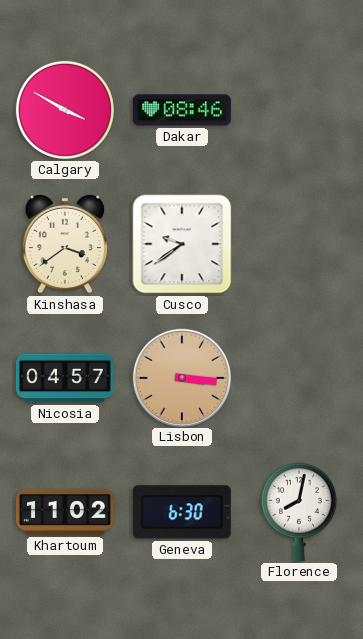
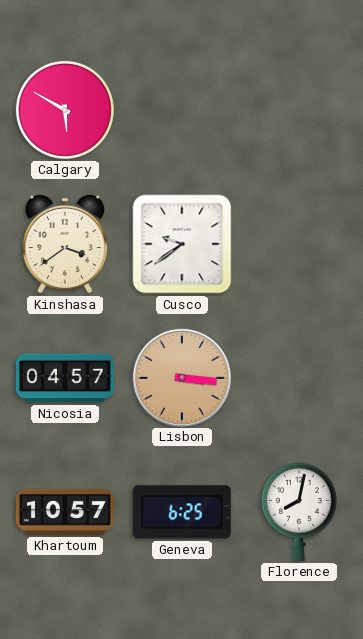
Calgary: 3:50 -> 5:50 (65, 110)
Dakar: 08:46 -> none (182, 110)
Khartoum: 11:02 -> 10:57 (65, 512)
Geneva: 6:30 -> 6:25 (182, 512)
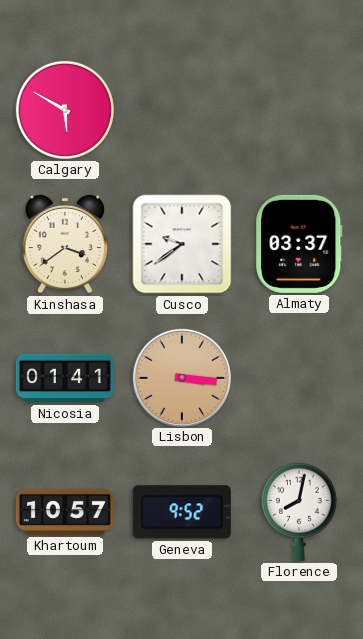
Almaty: none -> 03:37 (299, 244)
Nicosia: 04:57 -> 01:41 (65, 378)
Geneva: 6:25 -> 9:52 (182, 512)
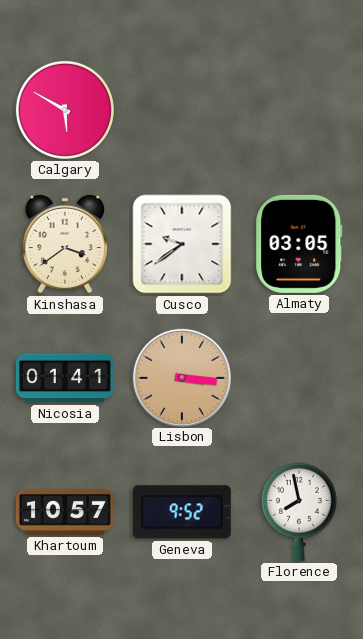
Almaty: 03:37 -> 03:05 (299, 244)
Florence: 8:02 -> 7:58 (299, 512)
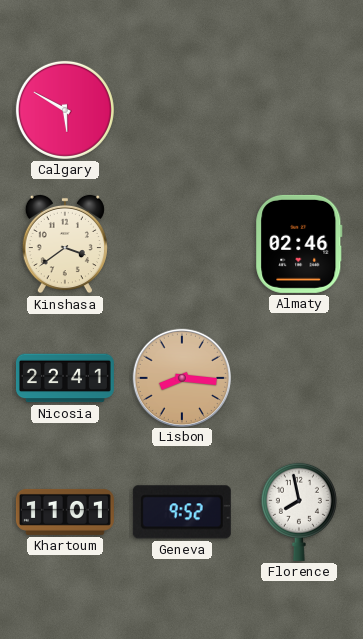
Cusco: 9:39 -> none (182, 244)
Almaty: 03:05 -> 02:46 (299, 244)
Nicosia: 01:41 -> 22:41 (65, 378)
Lisbon: 3:16 -> 8:16 (181, 377)
Khartoum: 10:57 -> 11:01 (65, 512)
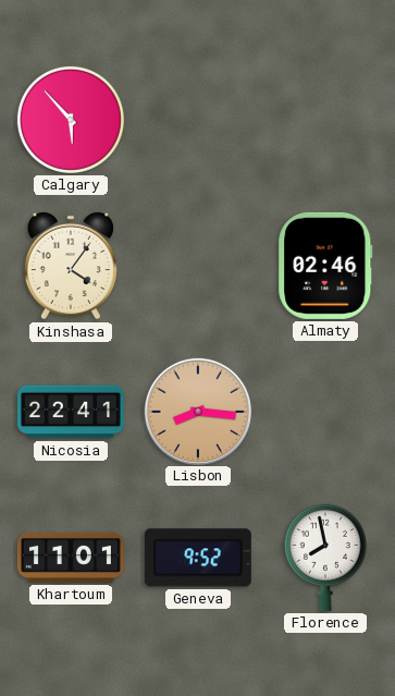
Calgary: 5:50 -> 5:53 (71, 120)
Kinshasa: 3:39 -> 4:06 (71, 266)
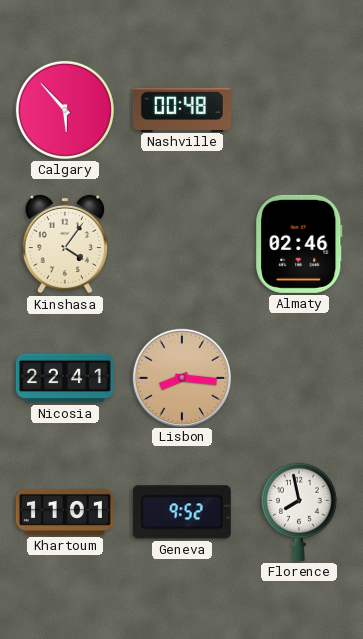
Nashville: none -> 00:48 (182, 109)
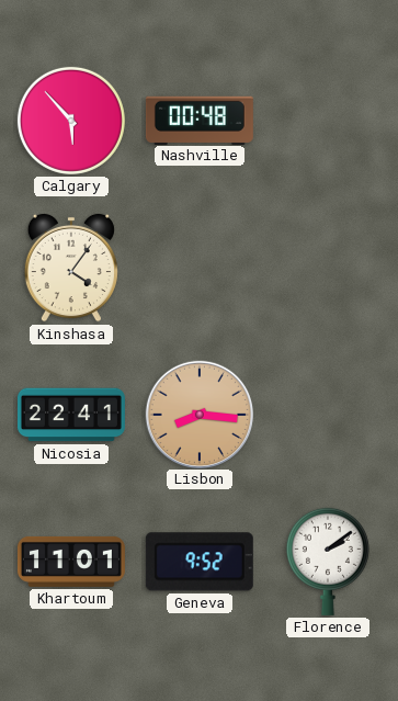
Almaty: 02:46 -> none (299, 244)
Florence: 7:58 -> 2:09 (328, 562)
